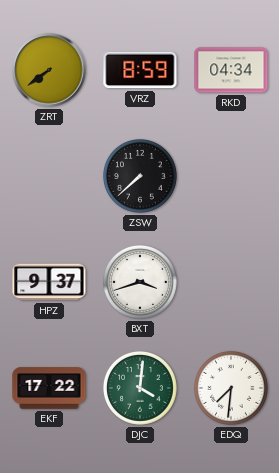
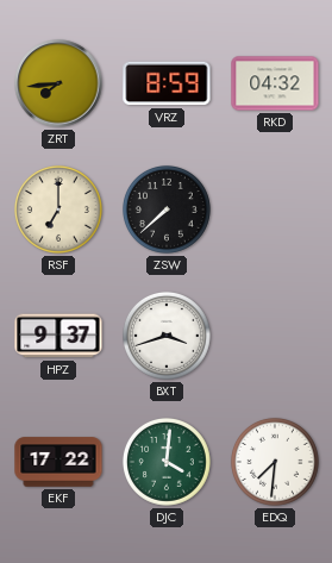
ZRT: 7:39 -> 7:44 (58, 83)
RKD: 04:34 -> 04:32 (275, 83)
RSF: none -> 7:00 (58, 209)
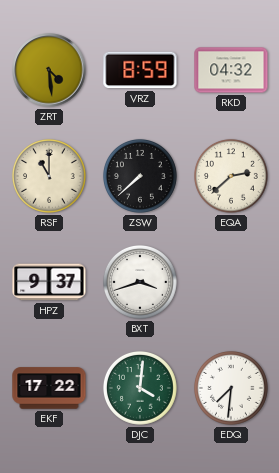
ZRT: 7:44 -> 4:29 (49, 70)
RSF: 7:00 -> 11:00 (49, 176)
EQA: none -> 2:38 (231, 176)
